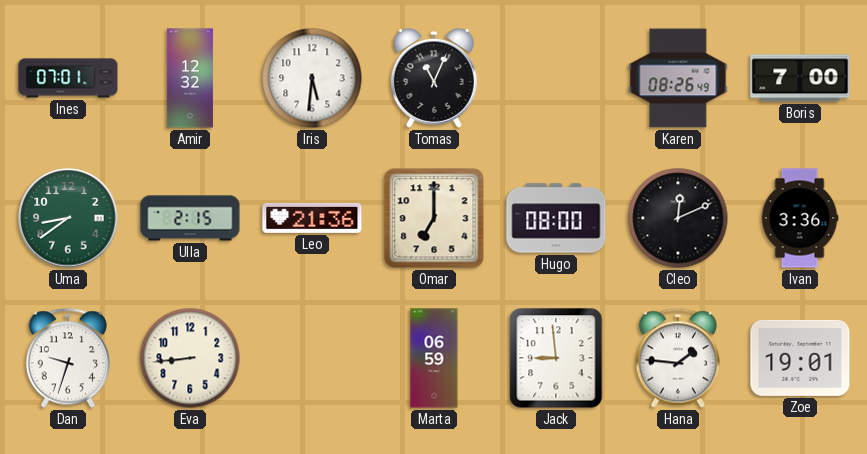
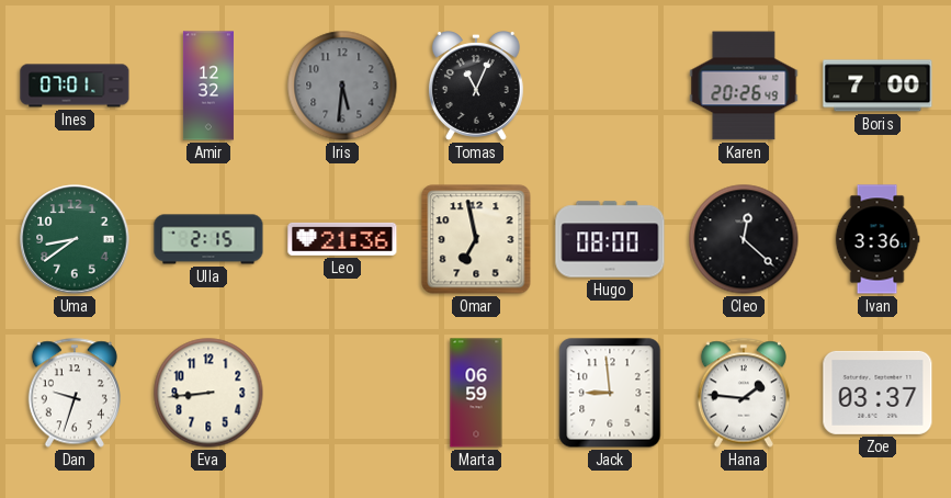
Iris dial: white -> grey (342, 86)
Karen: 08:26 -> 20:26 (744, 86)
Omar: 7:00 -> 6:58 (476, 239)
Cleo: 12:11 -> 12:22 (744, 239)
Zoe: 19:01 -> 03:37 (878, 393)
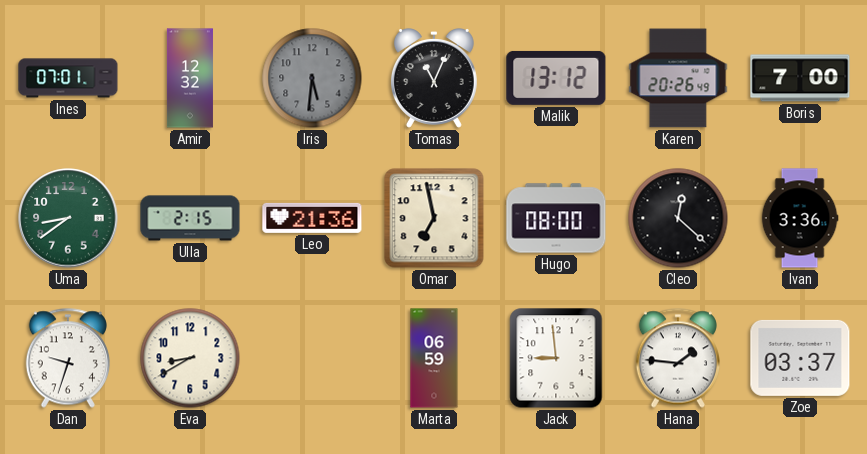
Malik: none -> 13:12 (556, 78)
Eva: 8:44 -> 8:40 (190, 358)
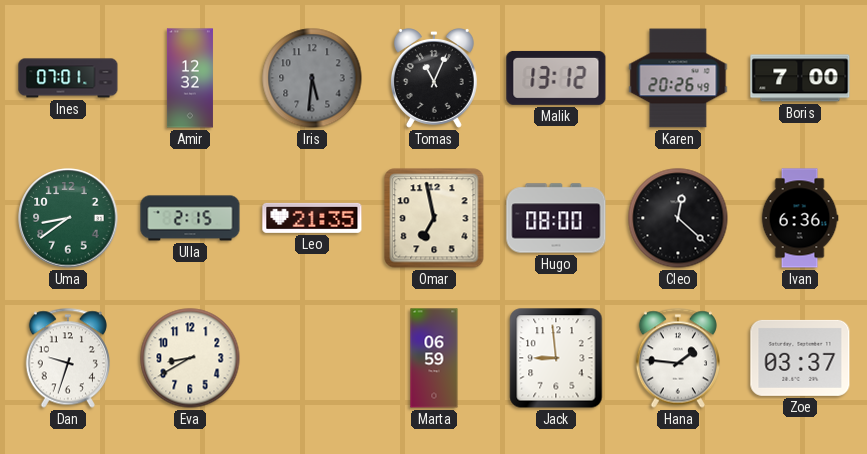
Leo: 21:36 -> 21:35 (312, 218)
Ivan: 3:36 -> 6:36 (800, 218)
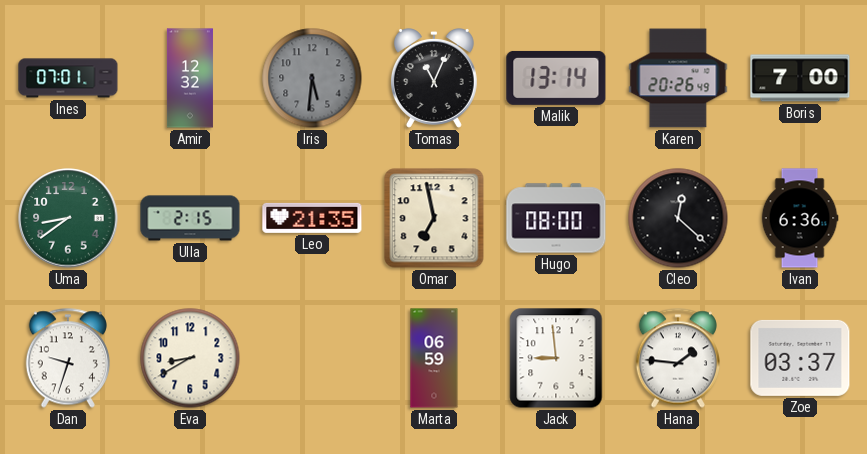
Malik: 13:12 -> 13:14 (556, 78)
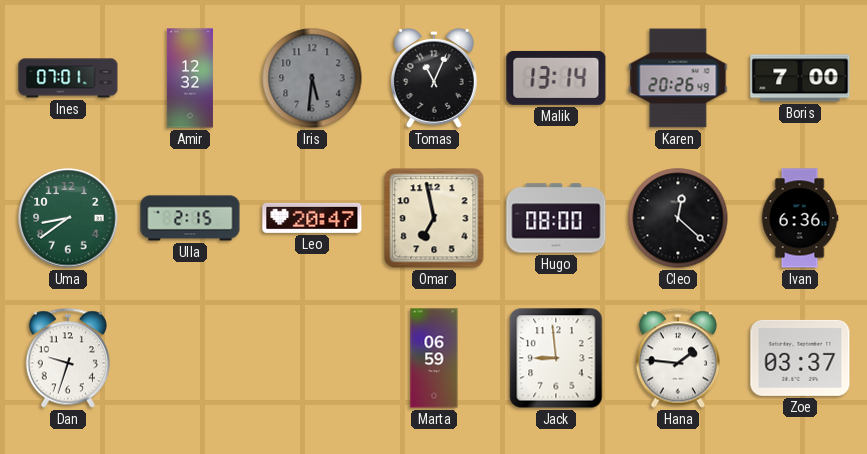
Leo: 21:35 -> 20:47 (312, 218)
Eva: 8:40 -> none (190, 358)
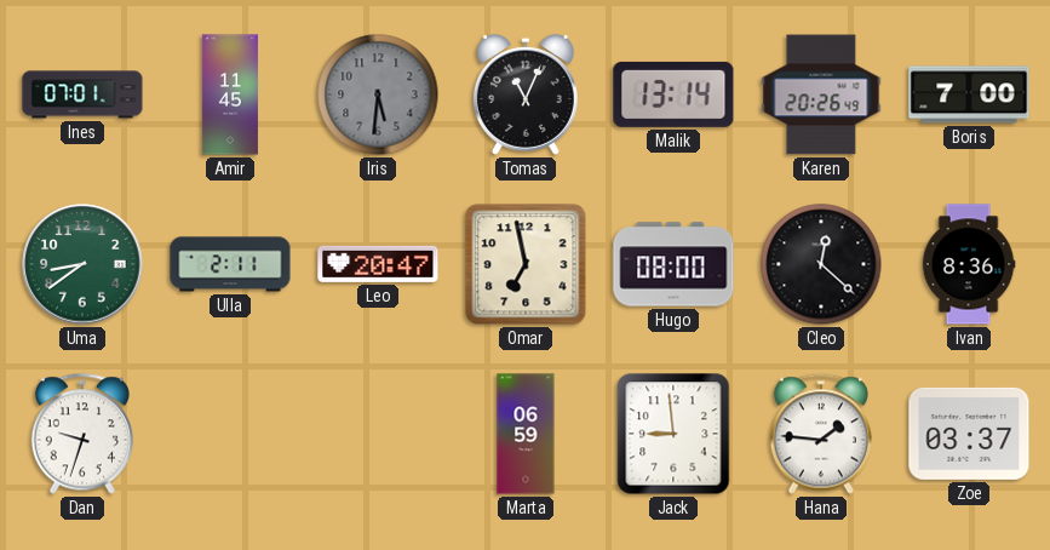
Amir: 12:32 -> 11:45 (230, 94)
Ulla: 2:15 -> 2:11 (230, 264)
Ivan: 6:36 -> 8:36 (969, 264)
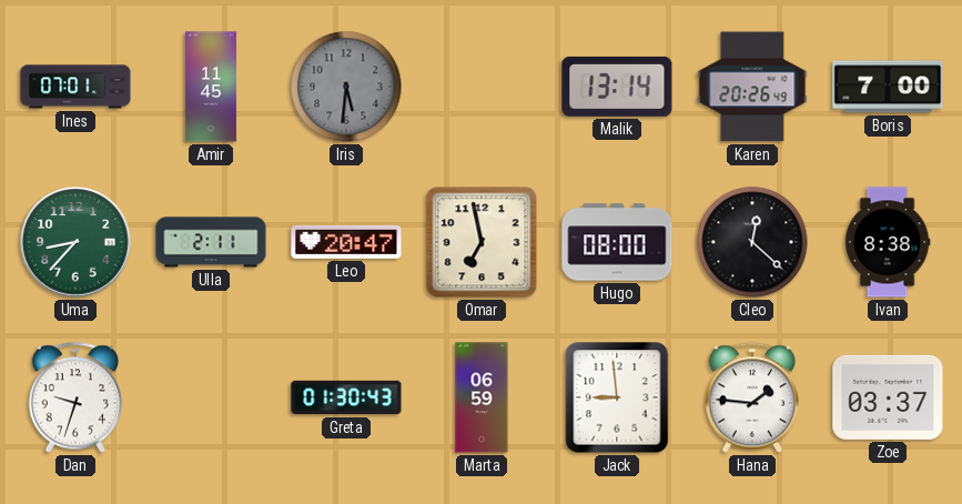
Tomas: 11:04 -> none (526, 96)
Uma: 8:39 -> 8:37 (75, 242)
Ivan: 8:36 -> 8:38 (888, 242)
Greta: none -> 01:30 (346, 397)
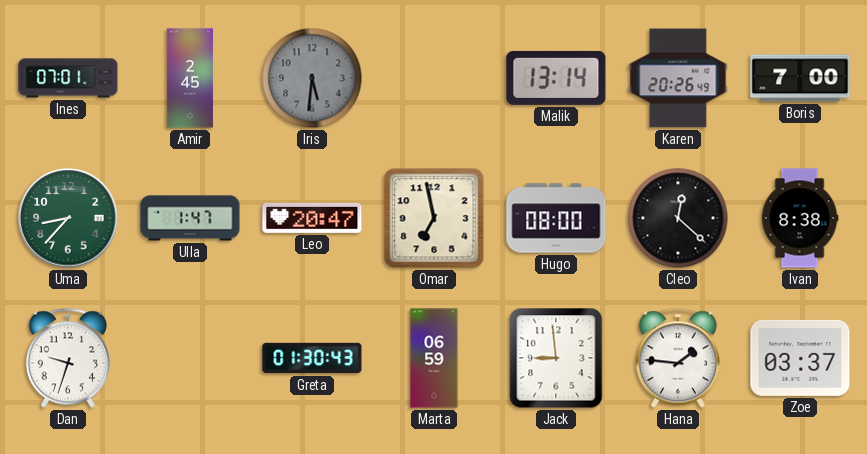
Amir: 11:45 -> 2:45 (190, 78)
Ulla: 2:11 -> 1:47 (190, 218)
